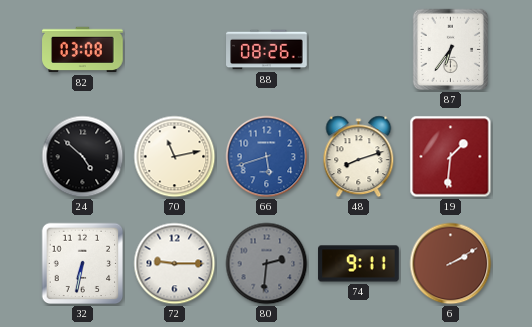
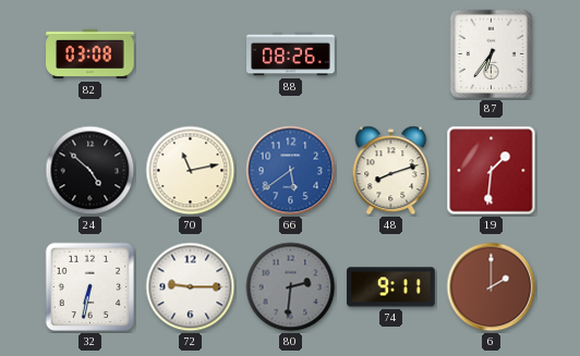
66: 5:42 -> 5:39 (291, 171)
6: 2:10 -> 2:00 (492, 287)
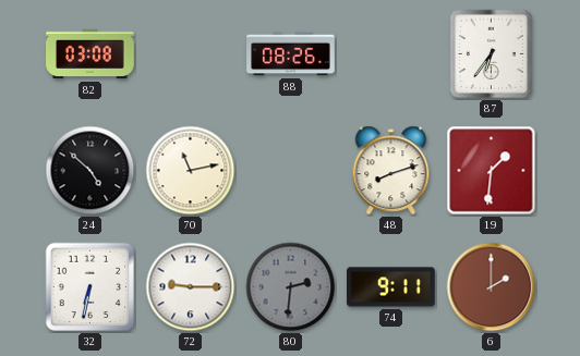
66: 5:39 -> none (291, 171)
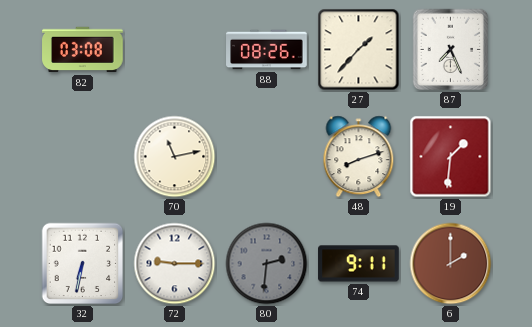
27: none -> 1:37 (359, 50)
87: 6:36 -> 7:26 (451, 50)
24: 4:52 -> none (90, 171)
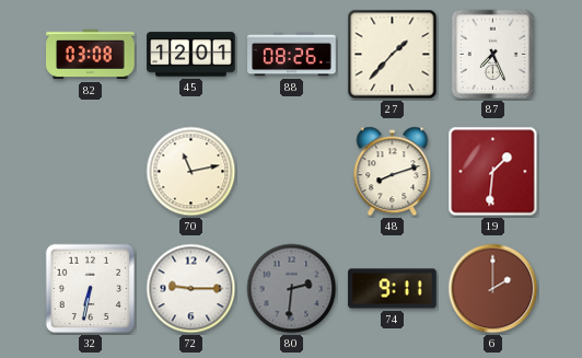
45: none -> 12:01 (191, 55)
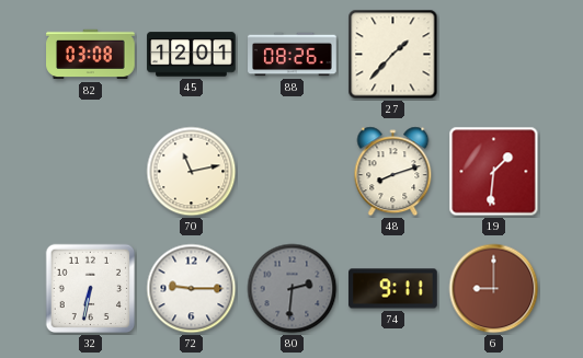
87: 7:26 -> none (493, 55)
6: 2:00 -> 9:00 (494, 289)
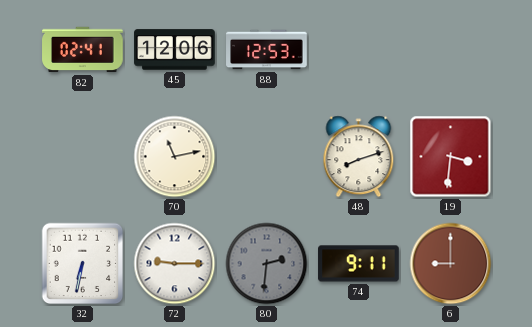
82: 03:08 -> 02:41 (83, 50)
45: 12:01 -> 12:06 (175, 50)
88: 08:26 -> 12:53 (267, 50)
27: 1:37 -> none (393, 55)
19: 1:31 -> 3:31 (451, 157)
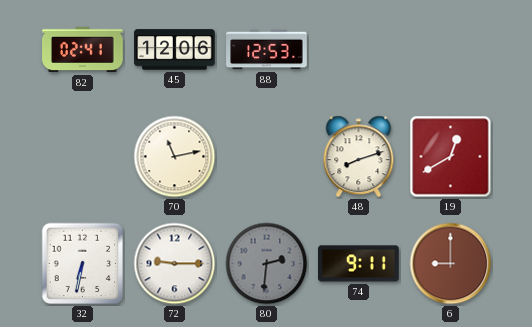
19: 3:31 -> 12:40 (451, 157)
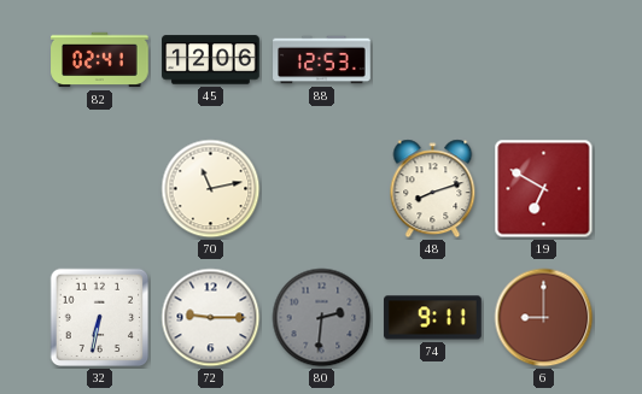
19: 12:40 -> 6:50 (544, 189)
